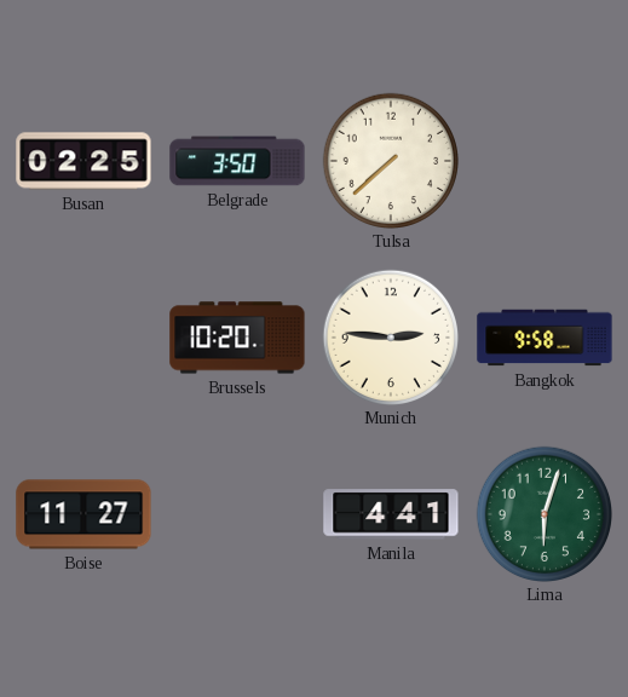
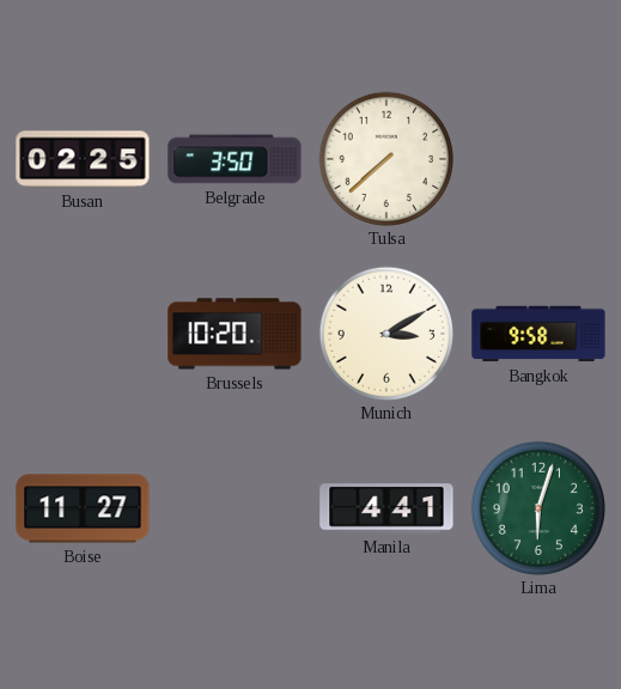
Munich: 2:46 -> 3:10 (385, 333)
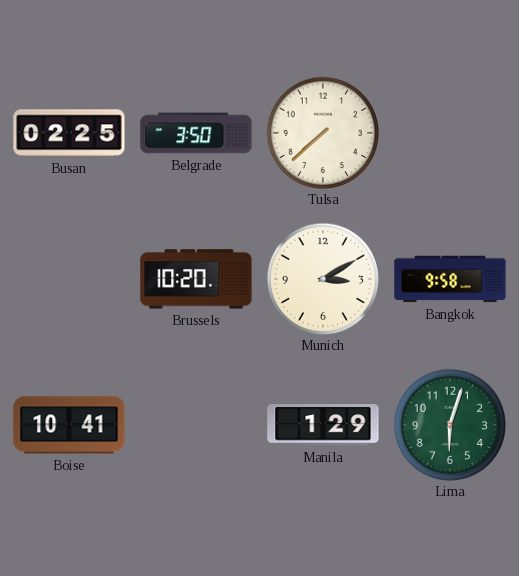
Boise: 11:27 -> 10:41 (69, 425)
Manila: 4:41 -> 1:29 (323, 425)
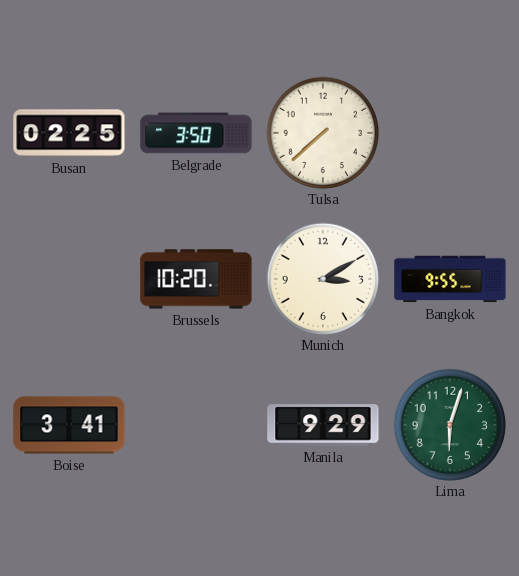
Bangkok: 9:58 -> 9:55 (450, 279)
Boise: 10:41 -> 3:41 (69, 425)
Manila: 1:29 -> 9:29 (323, 425)
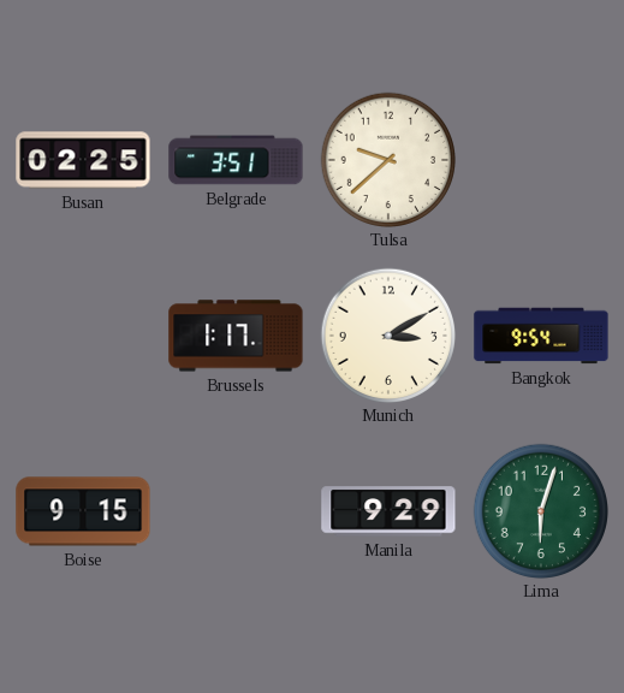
Belgrade: 3:50 -> 3:51 (236, 160)
Tulsa: 7:38 -> 9:38 (387, 159)
Brussels: 10:20 -> 1:17 (236, 336)
Bangkok: 9:55 -> 9:54 (541, 336)
Boise: 3:41 -> 9:15 (83, 511)
